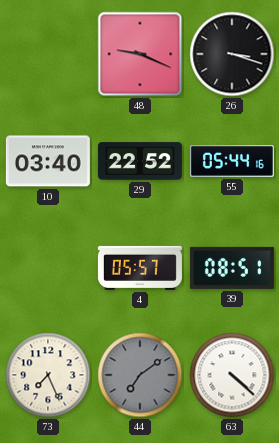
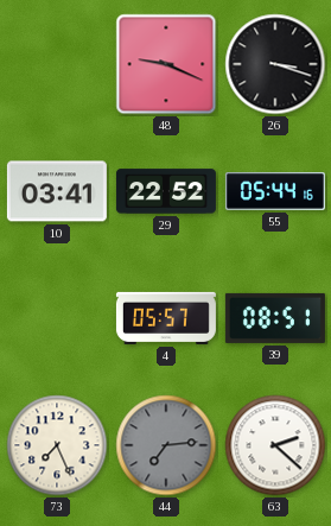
10: 03:40 -> 03:41 (57, 191)
44: 7:09 -> 7:14 (166, 445)
63: 4:22 -> 2:22 (275, 445)
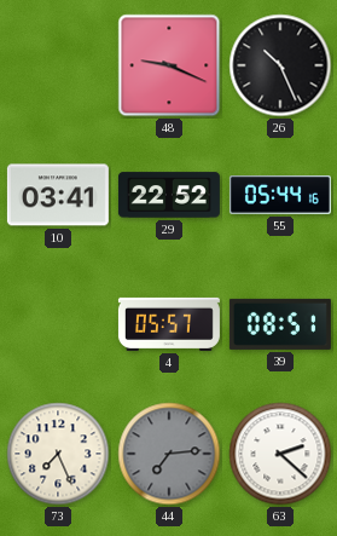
26: 3:18 -> 10:26 (280, 65)
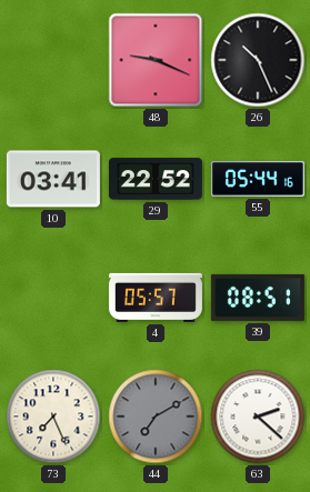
44: 7:14 -> 7:10 (156, 416)
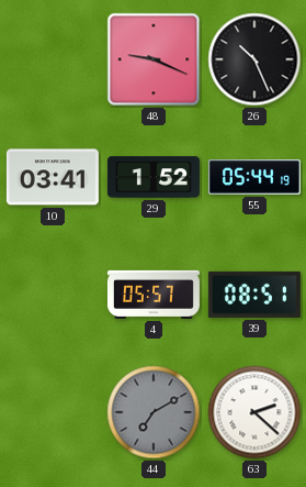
29: 22:52 -> 1:52 (154, 177)
55: 05:44:16 -> 05:44:19 (254, 178)
73: 7:26 -> none (53, 416)
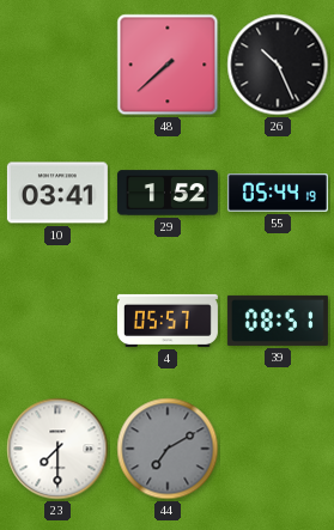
48: 9:19 -> 7:38 (168, 65)
23: none -> 7:30 (57, 449)
63: 2:22 -> none (254, 412)
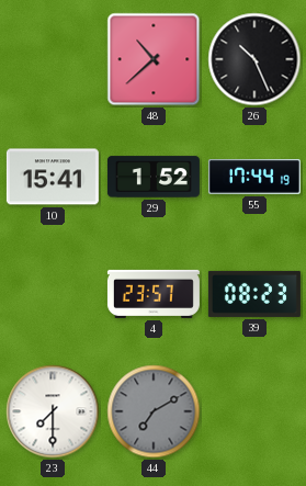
48: 7:38 -> 10:38 (154, 59)
10: 03:41 -> 15:41 (53, 177)
55: 05:44 -> 17:44 (254, 178)
4: 05:57 -> 23:57 (154, 294)
39: 08:51 -> 08:23 (254, 294)
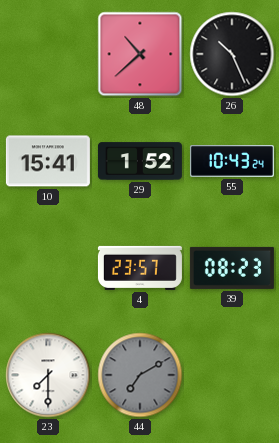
55: 17:44 -> 10:43 (232, 162)
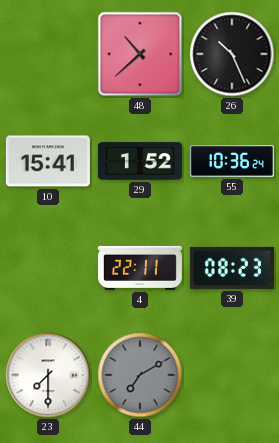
55: 10:43 -> 10:36 (232, 162)
4: 23:57 -> 22:11 (140, 268)
